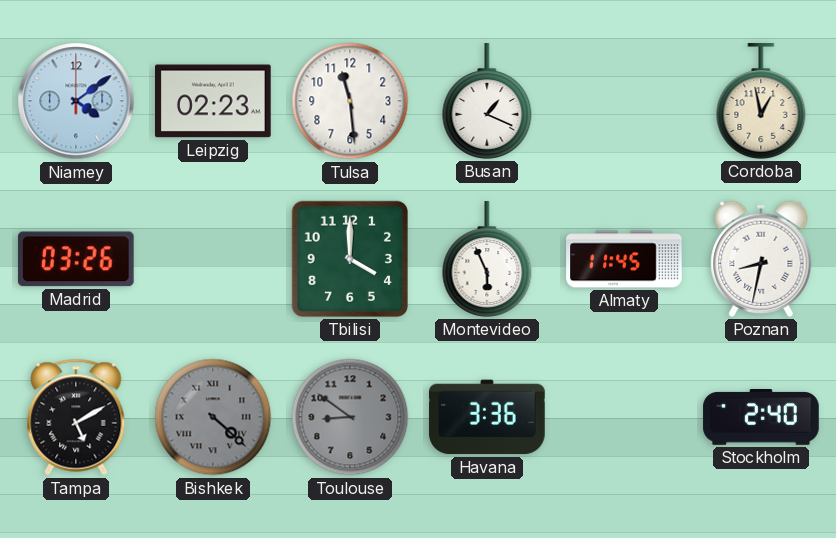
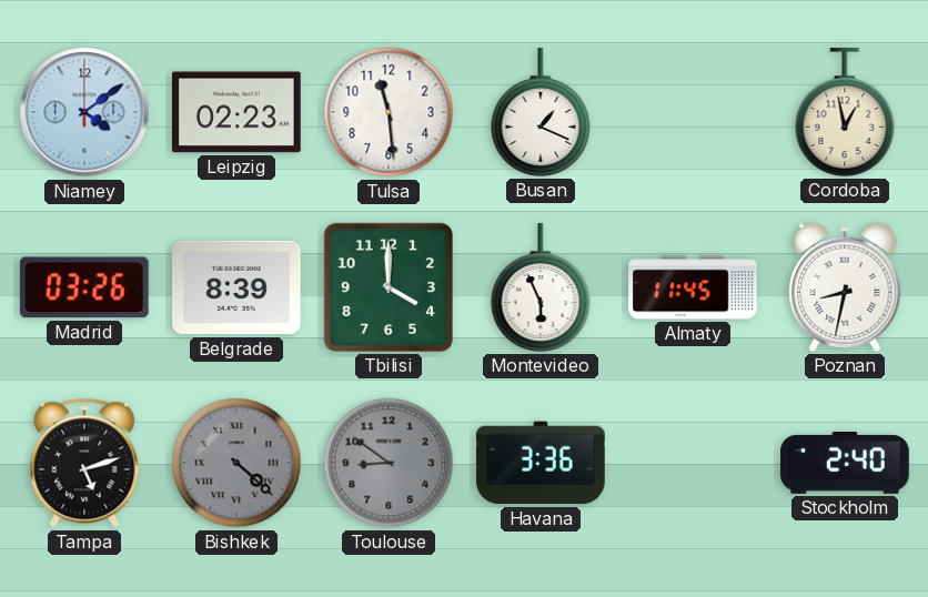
Belgrade: none -> 8:39 (236, 287)
Tampa: 5:10 -> 5:12 (84, 463)
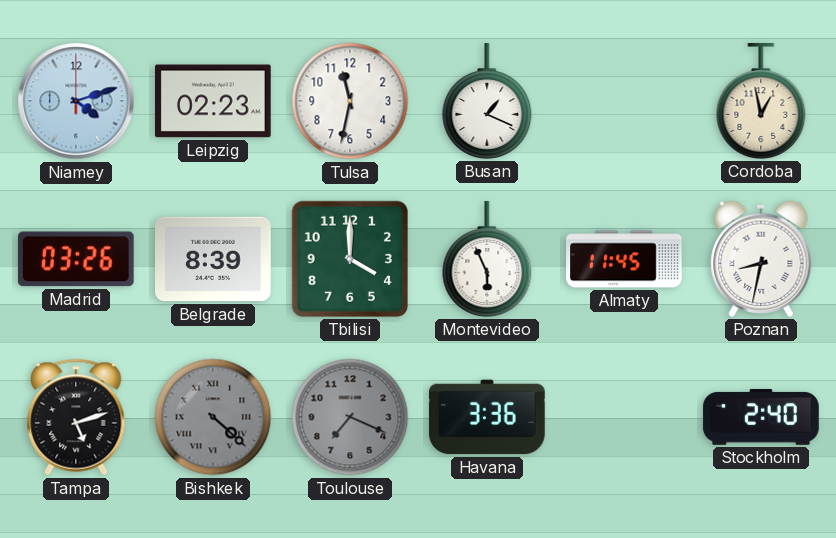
Niamey: 4:09 -> 4:12 (76, 101)
Tulsa: 11:29 -> 11:32 (350, 101)
Toulouse: 8:51 -> 7:19 (350, 417)
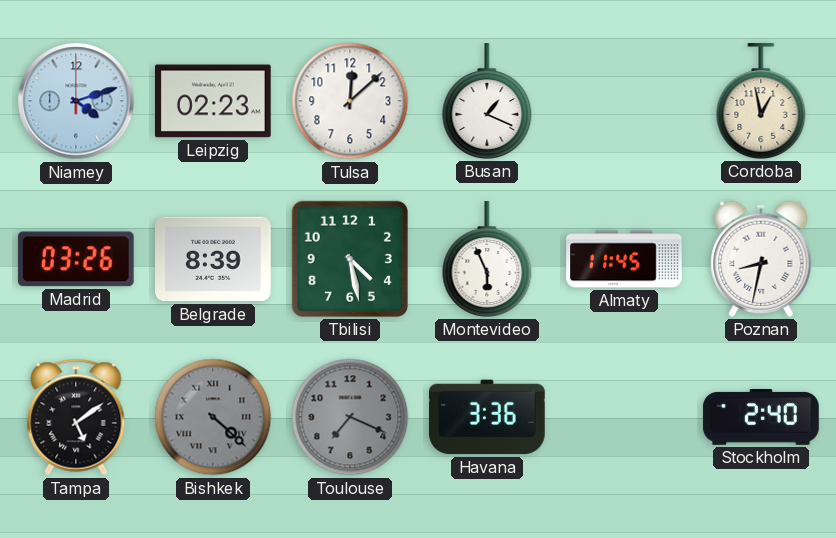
Tulsa: 11:32 -> 12:08 (350, 101)
Tbilisi: 4:00 -> 4:28 (350, 259)
Tampa: 5:12 -> 5:09 (76, 417)
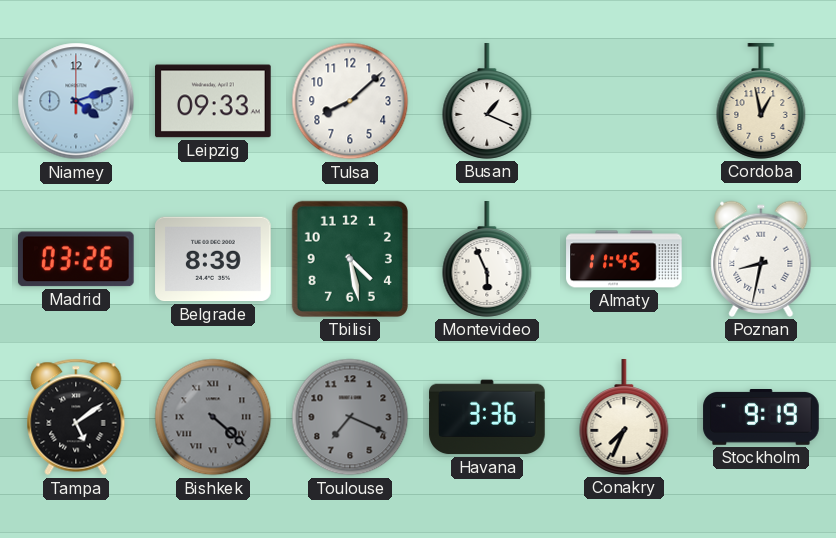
Leipzig: 02:23 -> 09:33 (214, 101)
Tulsa: 12:08 -> 8:08 (350, 101)
Conakry: none -> 7:34 (624, 417)
Stockholm: 2:40 -> 9:19 (761, 417)
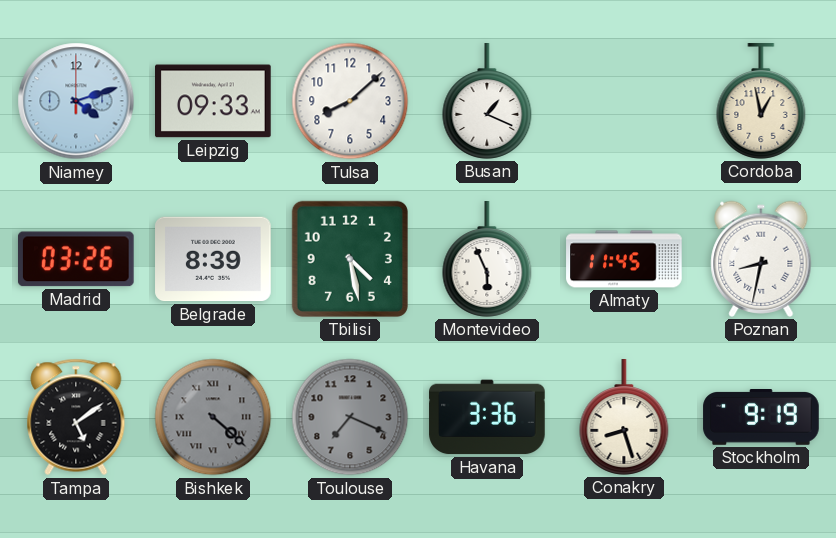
Conakry: 7:34 -> 8:27 (624, 417)
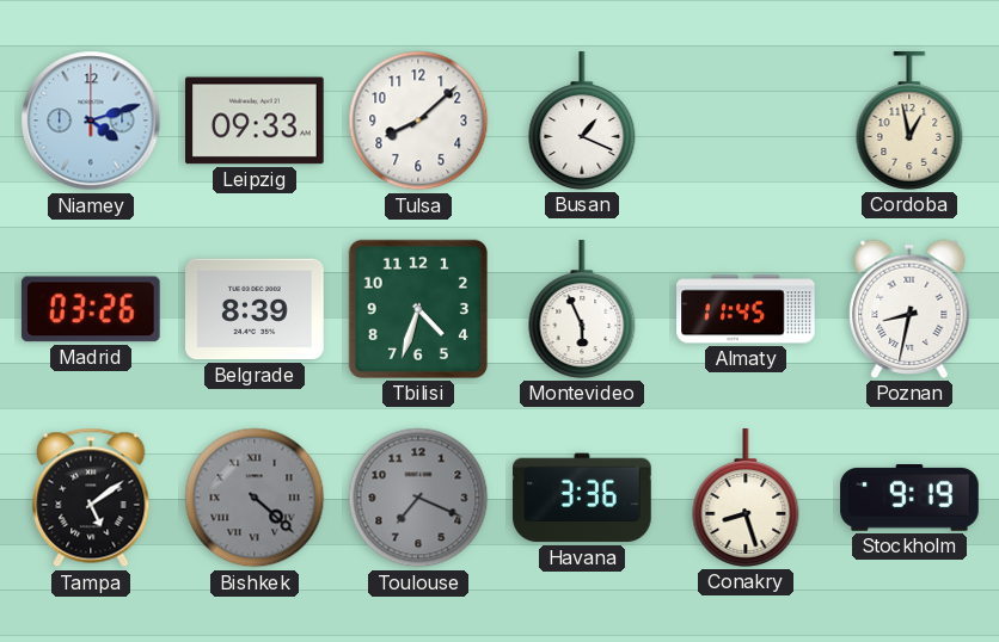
Tbilisi: 4:28 -> 4:33 (418, 309)
